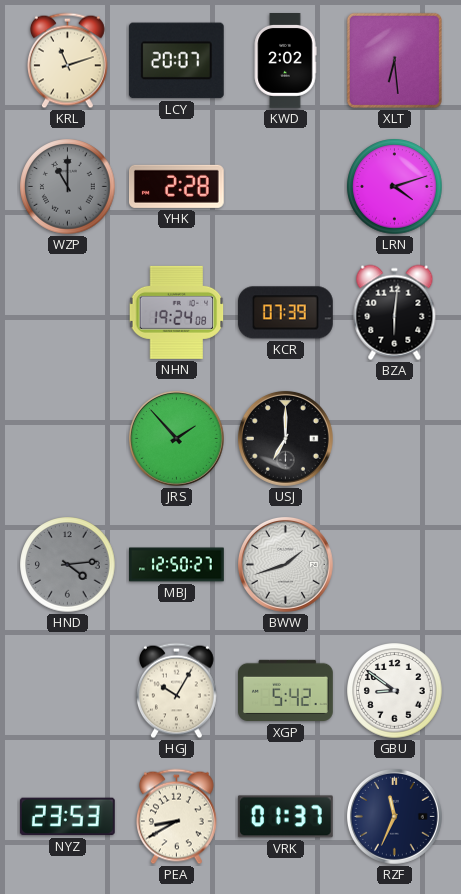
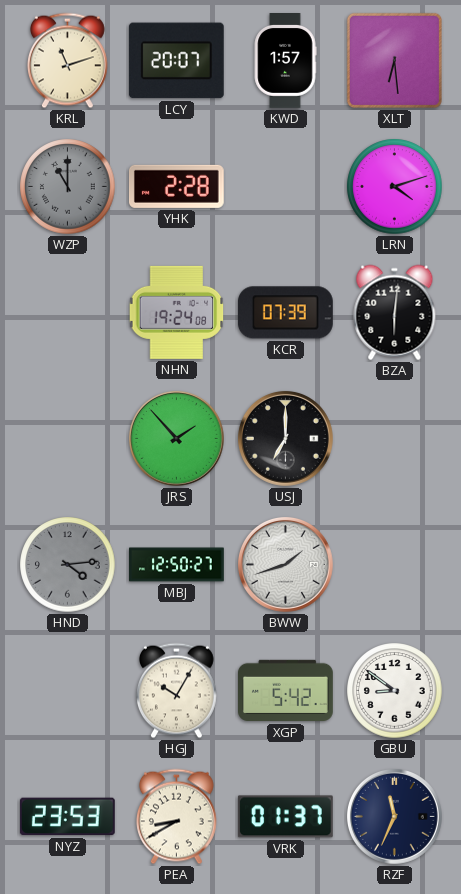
KWD: 2:02 -> 1:57 (285, 61)
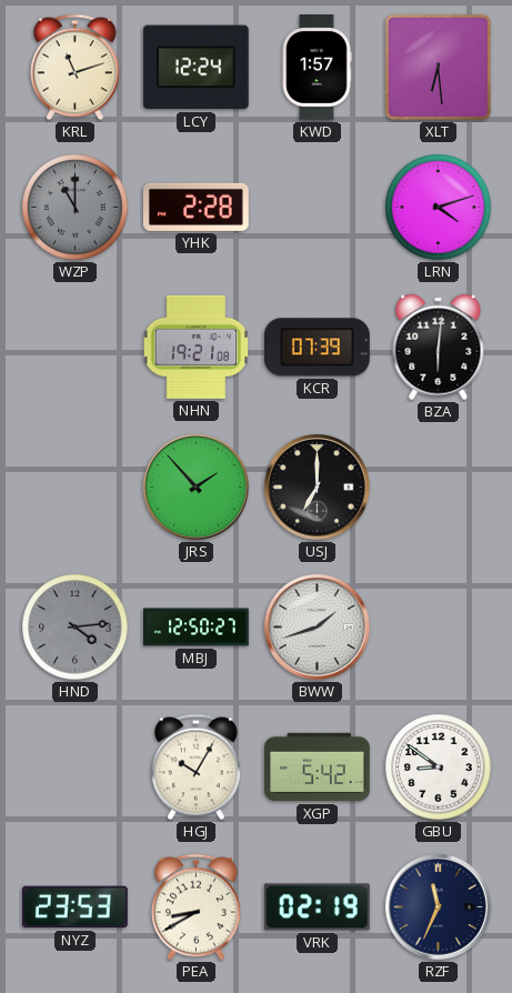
LCY: 20:07 -> 12:24 (195, 68)
NHN: 19:24 -> 19:21 (197, 347)
VRK: 01:37 -> 02:19 (317, 907)
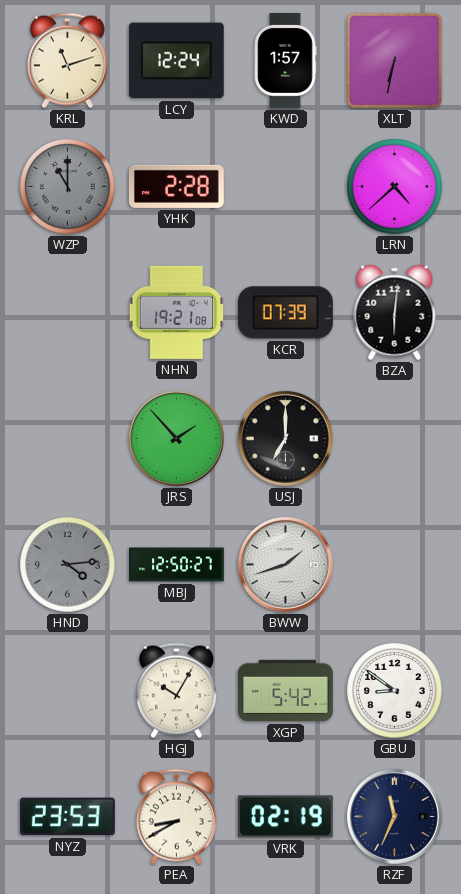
XLT: 6:29 -> 6:32 (394, 60)
LRN: 4:12 -> 4:38 (395, 187)
